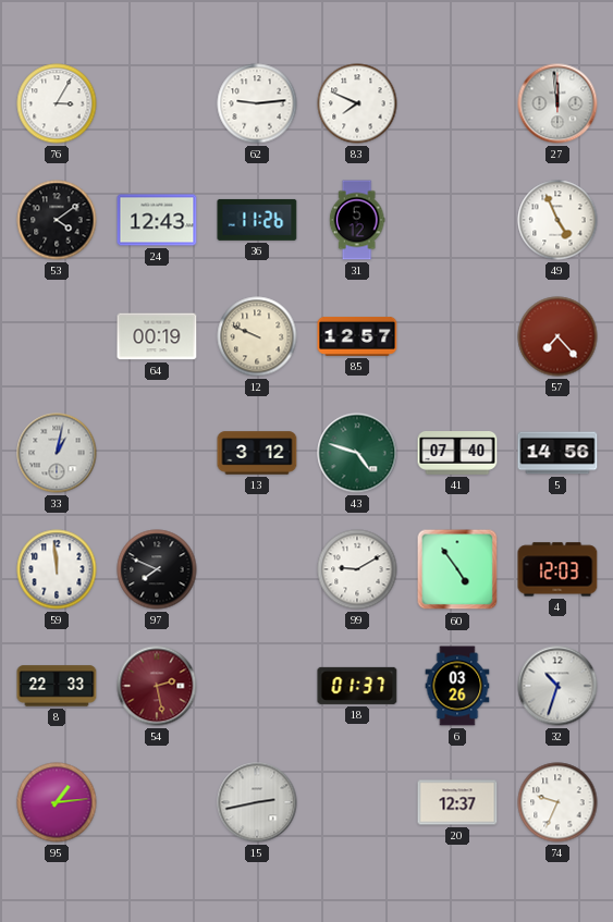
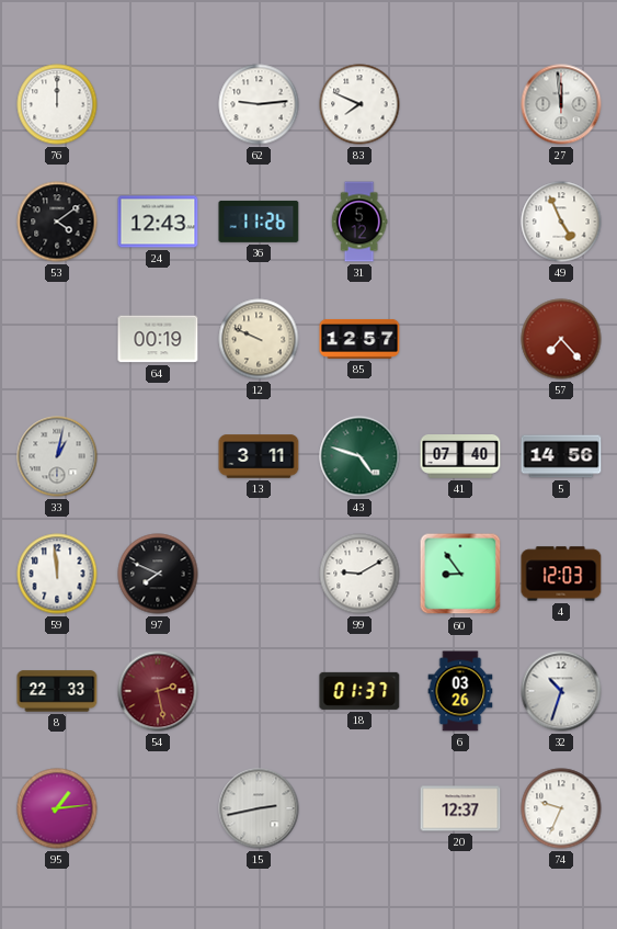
76: 3:05 -> 12:00 (57, 104)
13: 3:12 -> 3:11 (259, 456)
60: 4:54 -> 8:54 (460, 574)
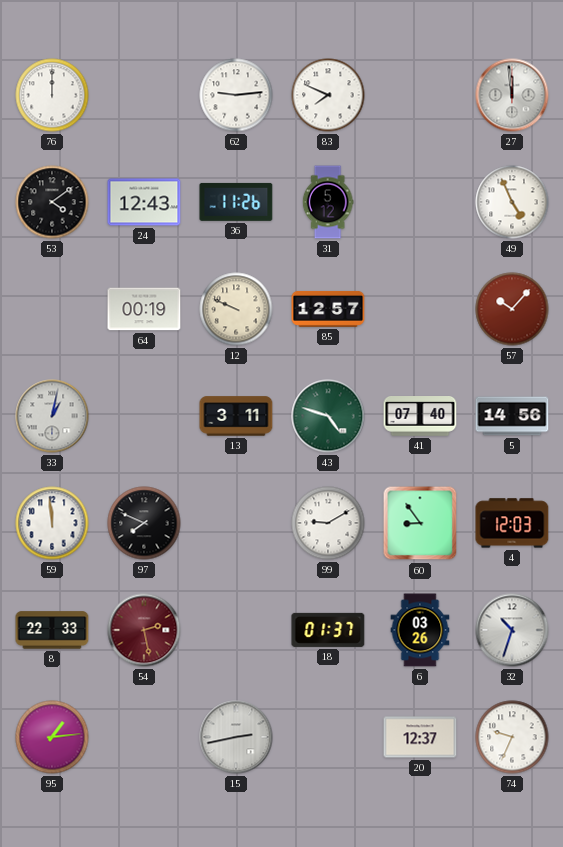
57: 7:23 -> 10:07 (512, 309)
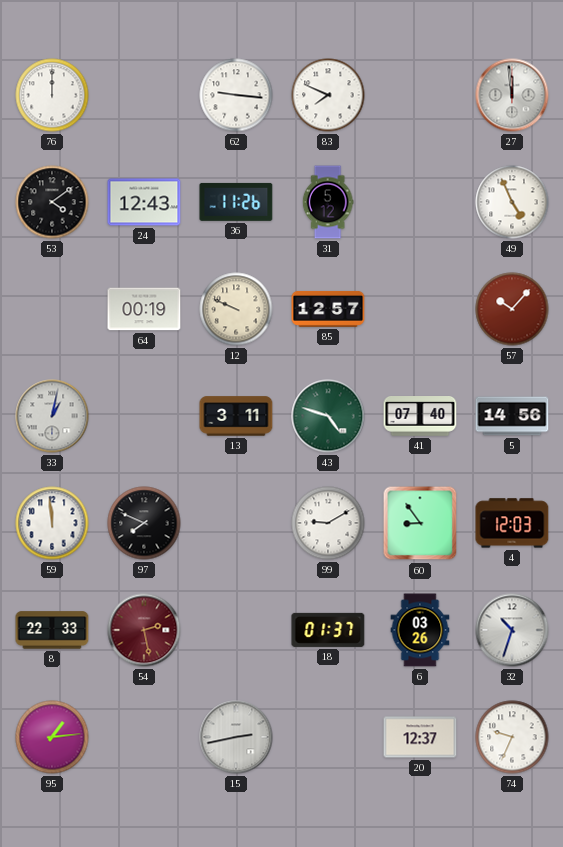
62: 9:14 -> 9:16 (236, 95)
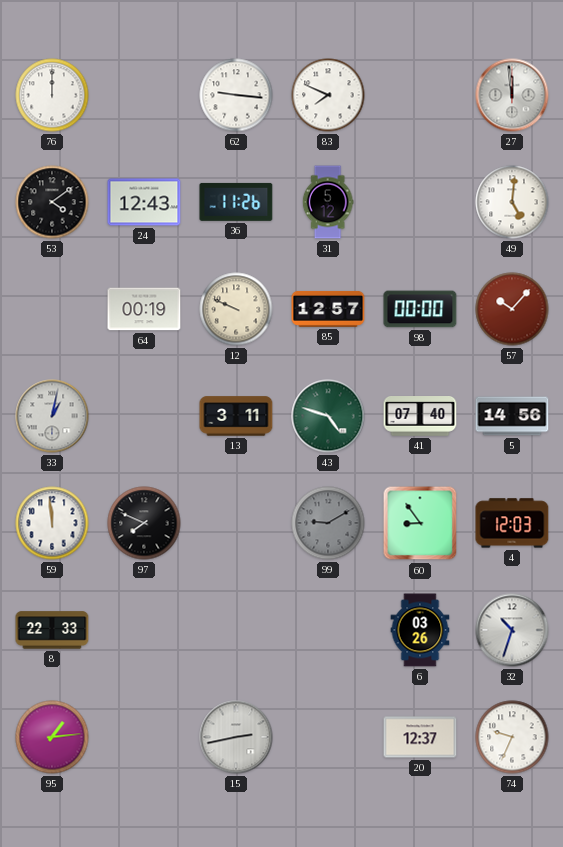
49: 4:56 -> 5:01 (512, 202)
98: none -> 00:00 (420, 309)
99 dial: white -> grey (328, 523)
54: 2:28 -> none (144, 630)
18: 01:37 -> none (328, 630)
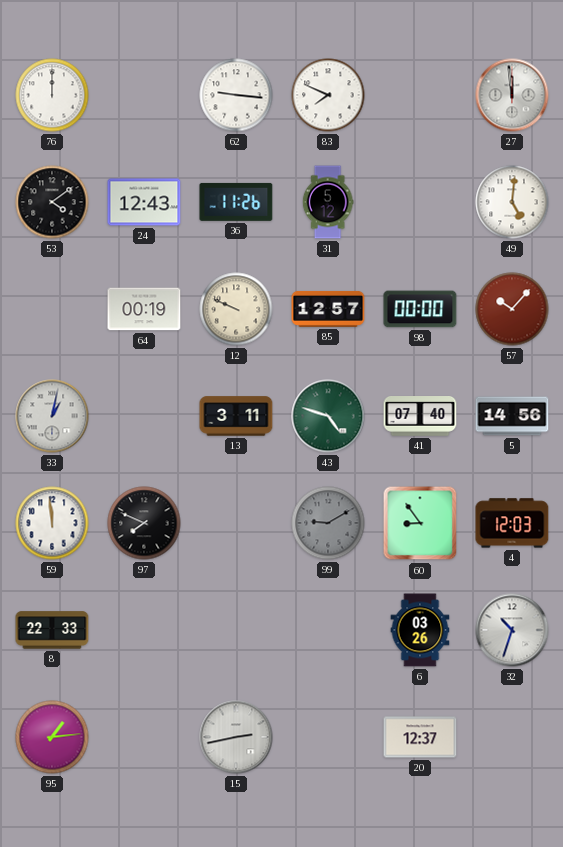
74: 9:34 -> none (512, 737)
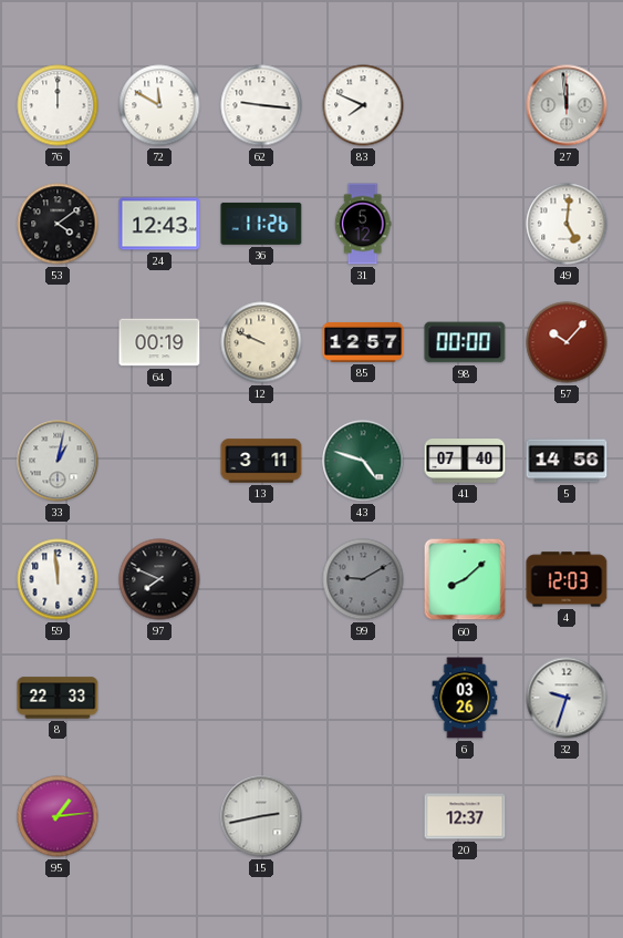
72: none -> 11:50 (159, 105)
60: 8:54 -> 8:08 (465, 579)
32: 10:33 -> 9:33 (567, 698)
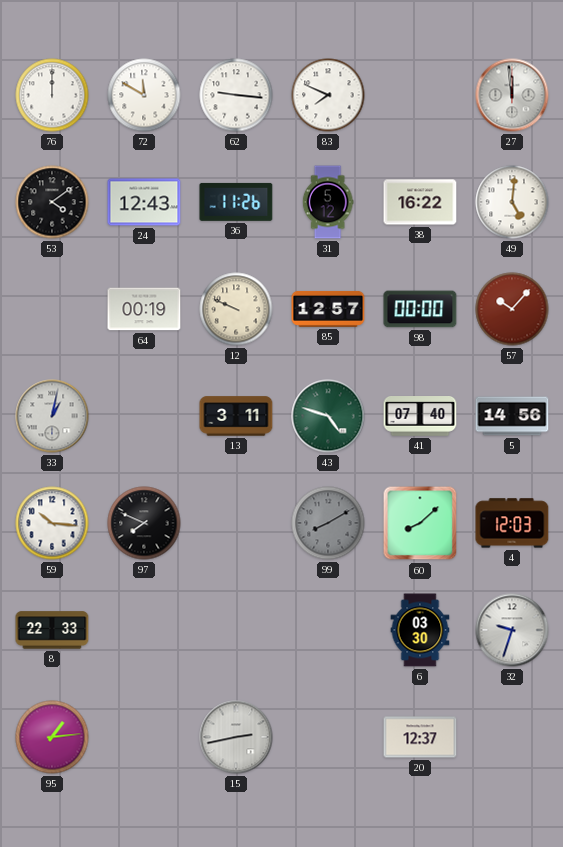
38: none -> 16:22 (420, 202)
59: 11:59 -> 10:16 (52, 523)
99: 9:10 -> 8:10 (328, 523)
6: 03:26 -> 03:30 (420, 630)
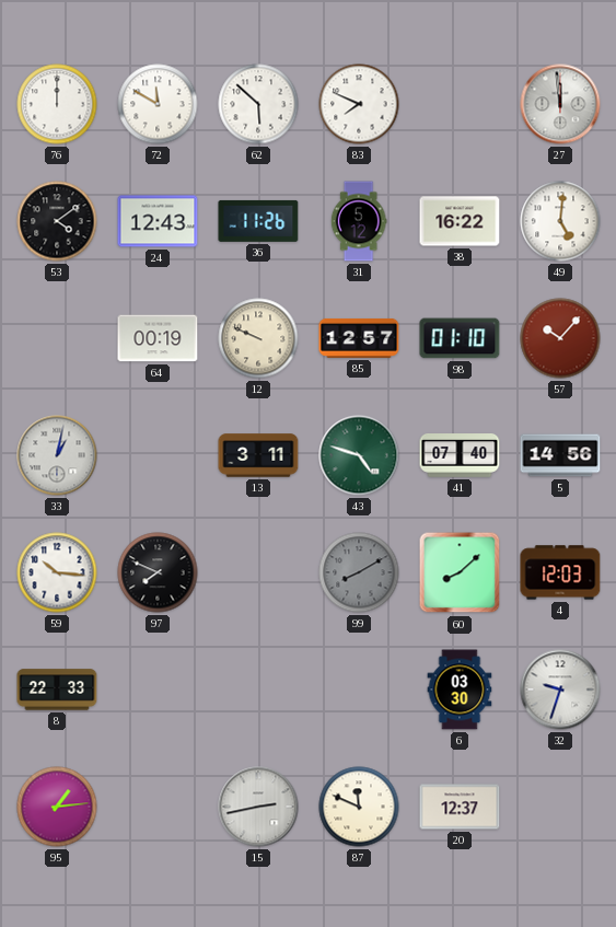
62: 9:16 -> 5:52 (258, 104)
98: 00:00 -> 01:10 (460, 338)
87: none -> 11:49 (359, 807)
